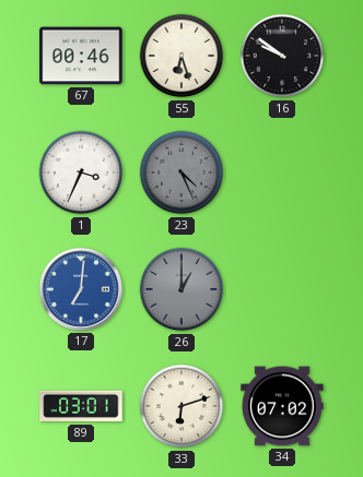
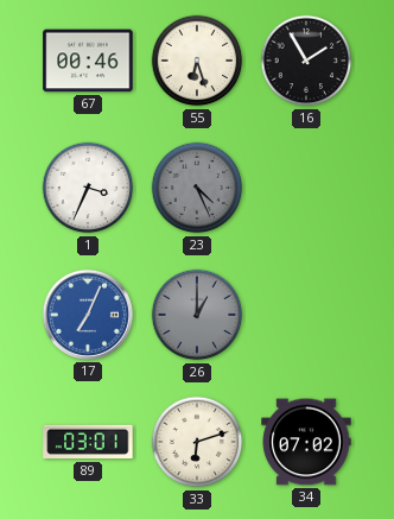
16: 9:51 -> 1:55 (306, 61)
17: 7:01 -> 7:04 (88, 315)
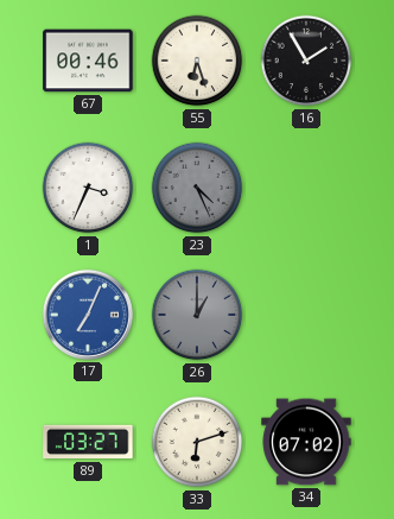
89: 03:01 -> 03:27 (88, 442)
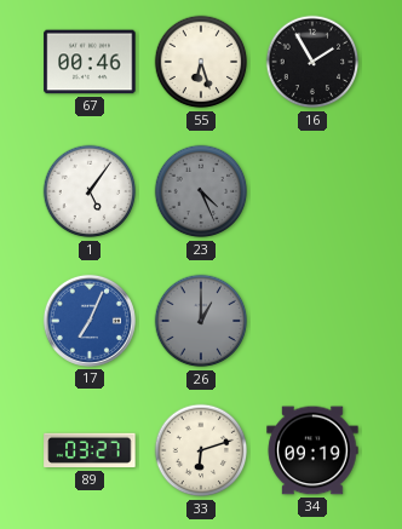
1: 3:34 -> 5:06 (90, 191)
34: 07:02 -> 09:19 (312, 450)
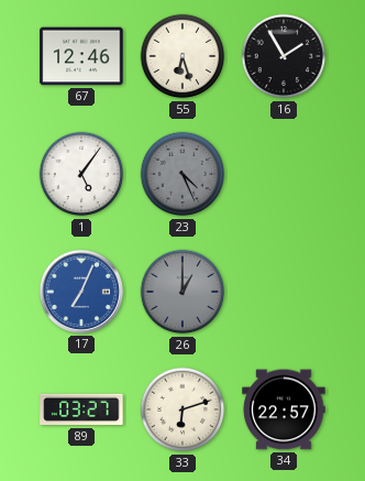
67: 00:46 -> 12:46 (81, 56)
34: 09:19 -> 22:57 (284, 409)
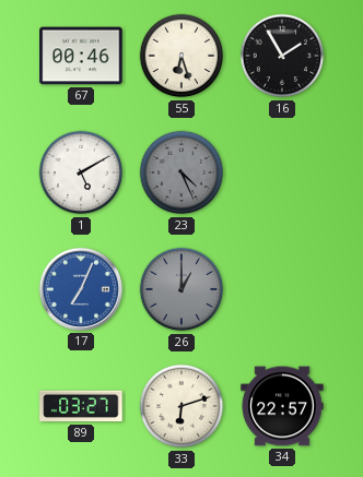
67: 12:46 -> 00:46 (81, 56)
1: 5:06 -> 5:10 (81, 172)
